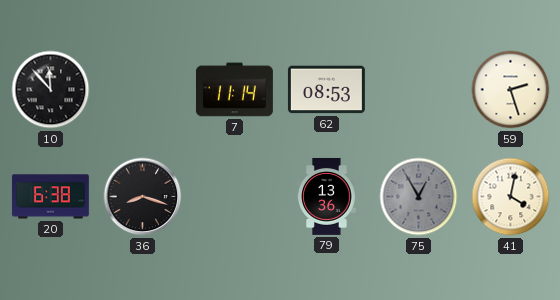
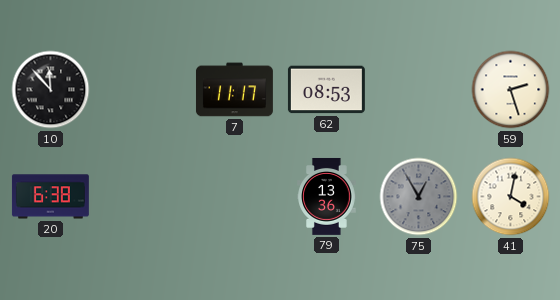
7: 11:14 -> 11:17 (234, 90)
36: 8:18 -> none (143, 197)
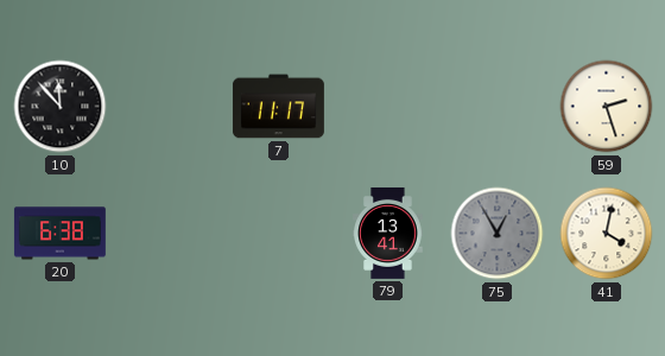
62: 08:53 -> none (326, 90)
79: 13:36 -> 13:41 (388, 233)
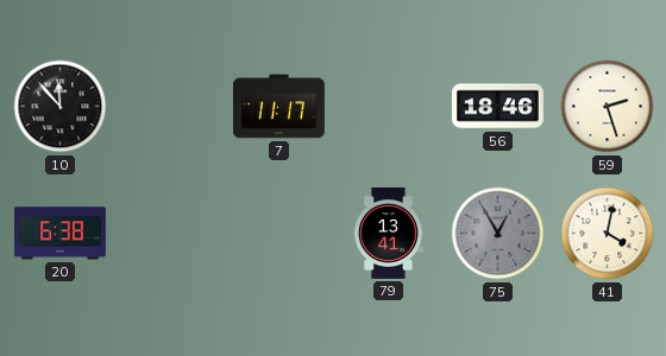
56: none -> 18:46 (497, 107)
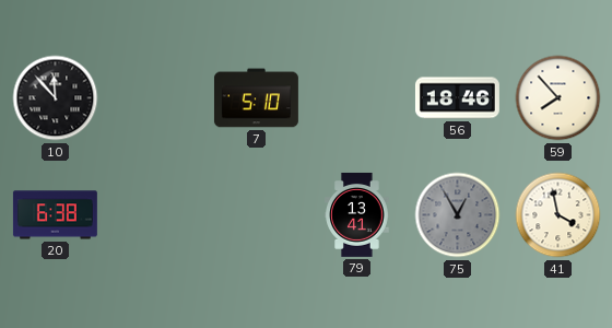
7: 11:17 -> 5:10 (256, 98)
59: 2:27 -> 7:53 (558, 98)
41: 4:02 -> 3:58 (558, 215)
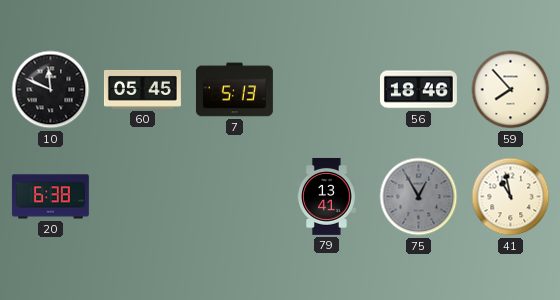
10: 11:53 -> 11:49 (51, 90)
60: none -> 05:45 (142, 89)
7: 5:10 -> 5:13 (234, 90)
41: 3:58 -> 10:58 (511, 197)
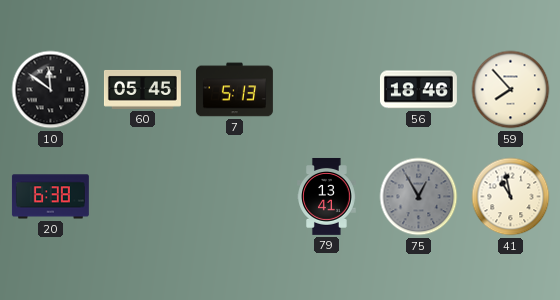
10: 11:49 -> 11:51 (51, 90)
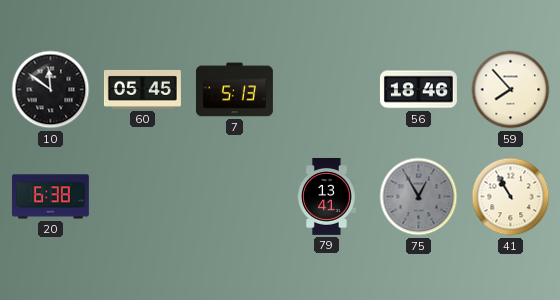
41: 10:58 -> 10:55 (511, 197)
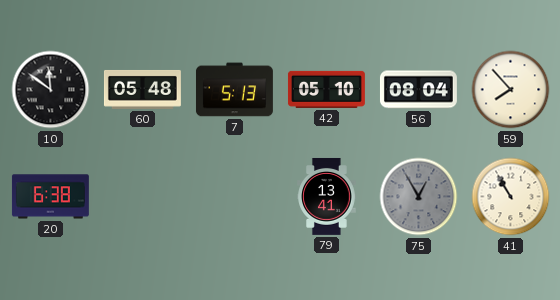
60: 05:45 -> 05:48 (142, 89)
42: none -> 05:10 (326, 89)
56: 18:46 -> 08:04 (418, 90)
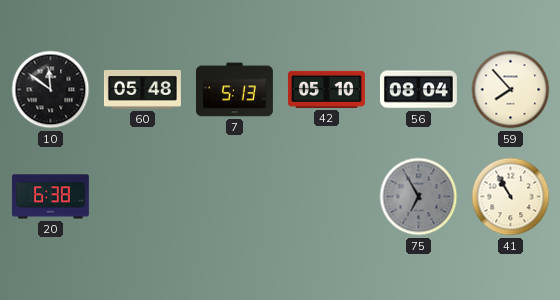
79: 13:41 -> none (327, 196)
75: 12:55 -> 6:55 (419, 197)
